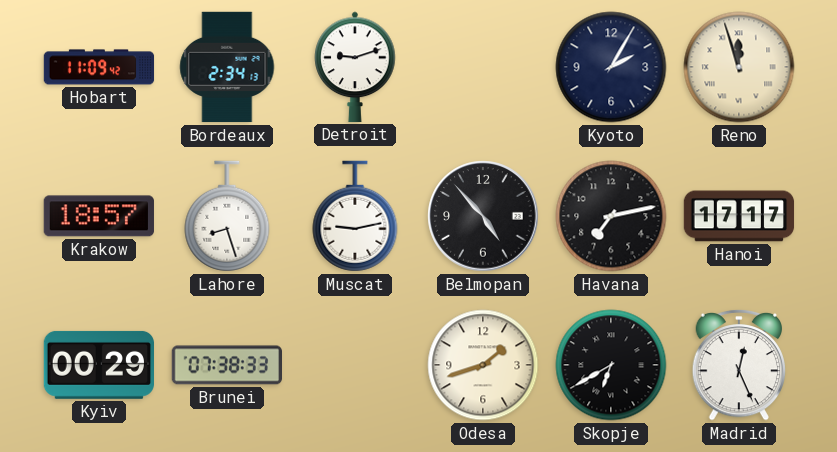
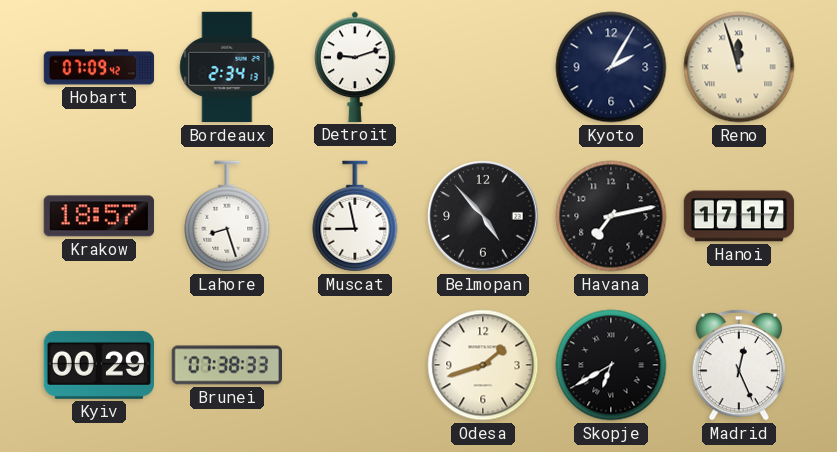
Hobart: 11:09 -> 07:09 (99, 67)
Muscat: 9:13 -> 8:58 (355, 216)
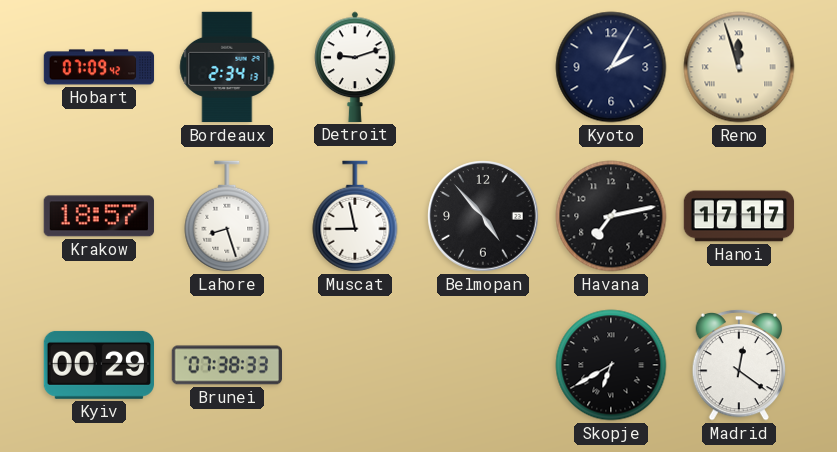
Odesa: 1:42 -> none (483, 365)
Madrid: 12:26 -> 12:21 (738, 365)
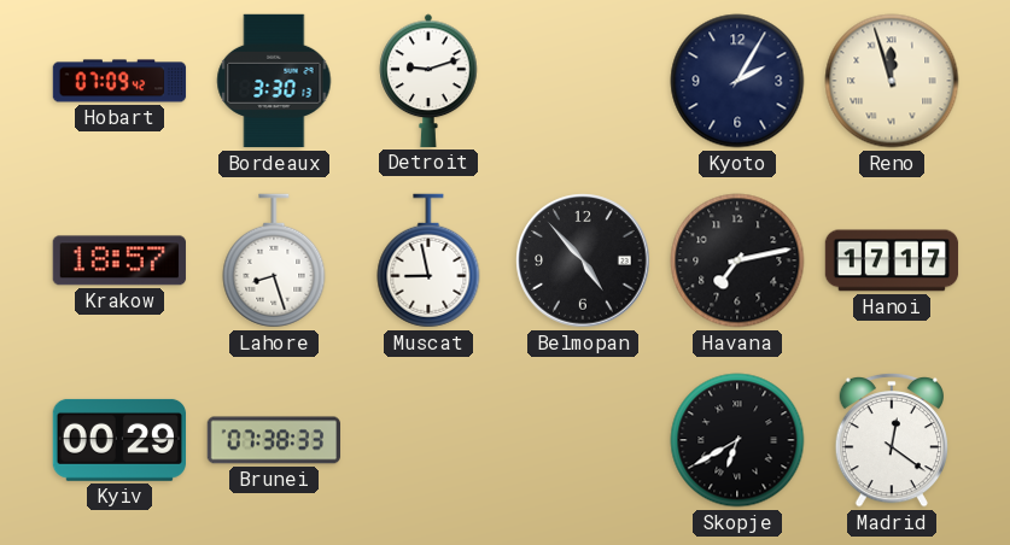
Bordeaux: 2:34 -> 3:30 (274, 81)
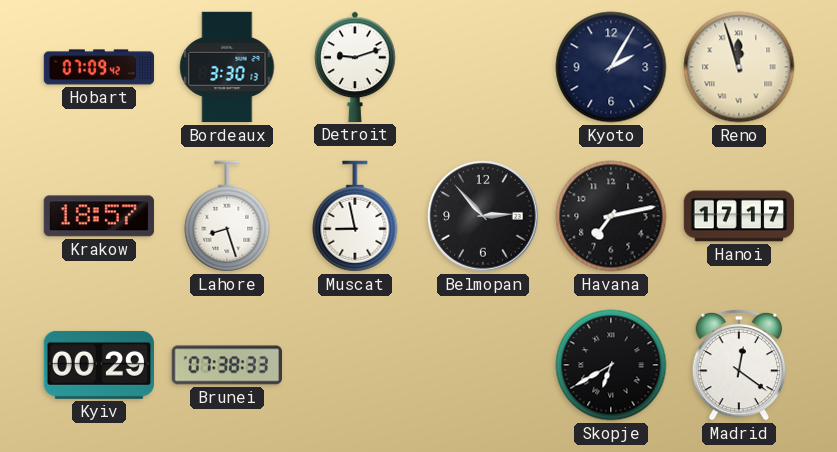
Belmopan: 4:53 -> 2:53 (483, 216)
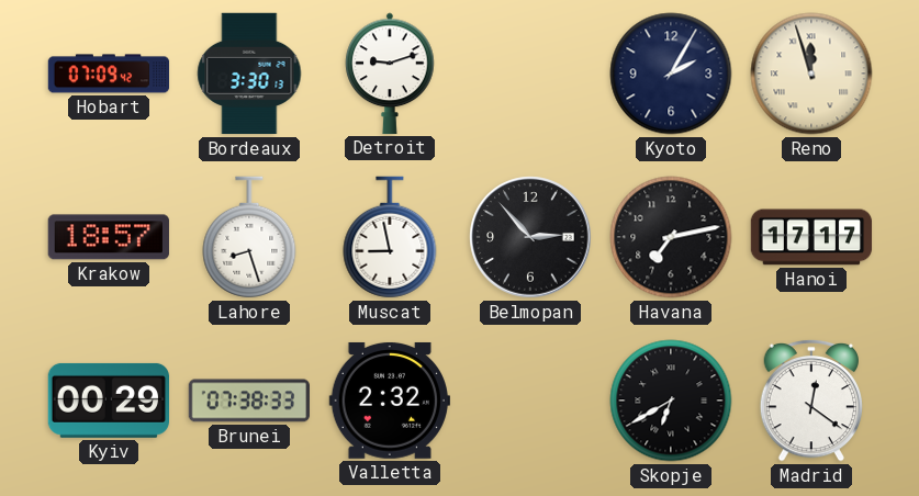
Valletta: none -> 2:32 (389, 401)
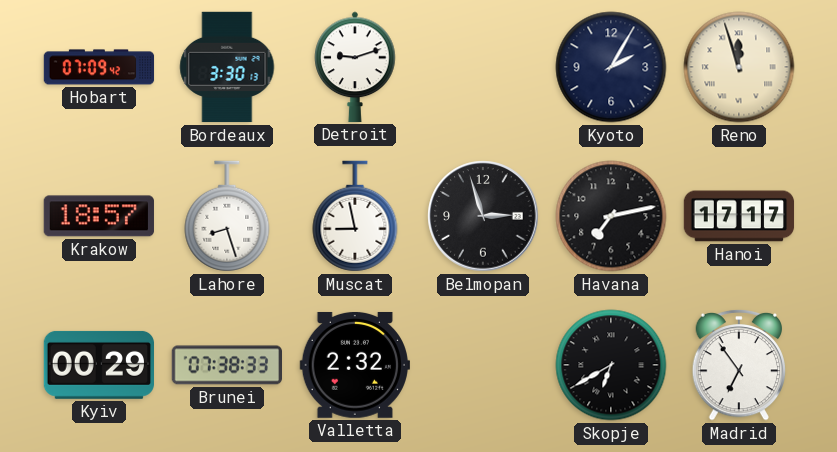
Belmopan: 2:53 -> 2:57 (483, 216)
Madrid: 12:21 -> 6:54 (738, 365)
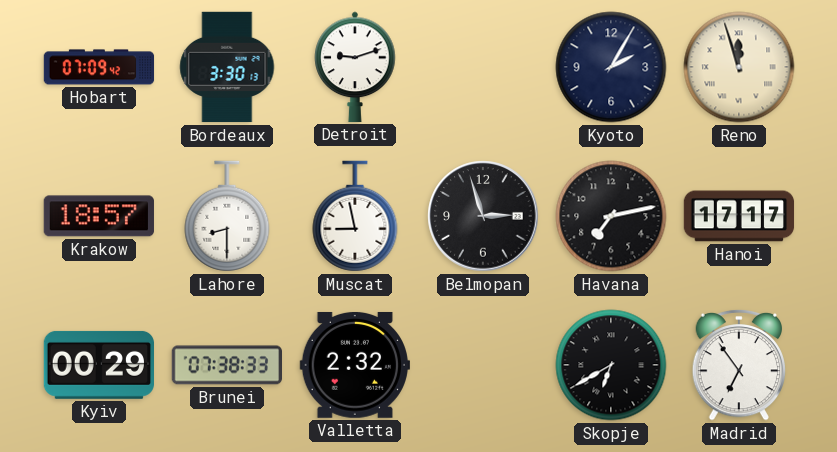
Lahore: 8:27 -> 8:30 (227, 216)
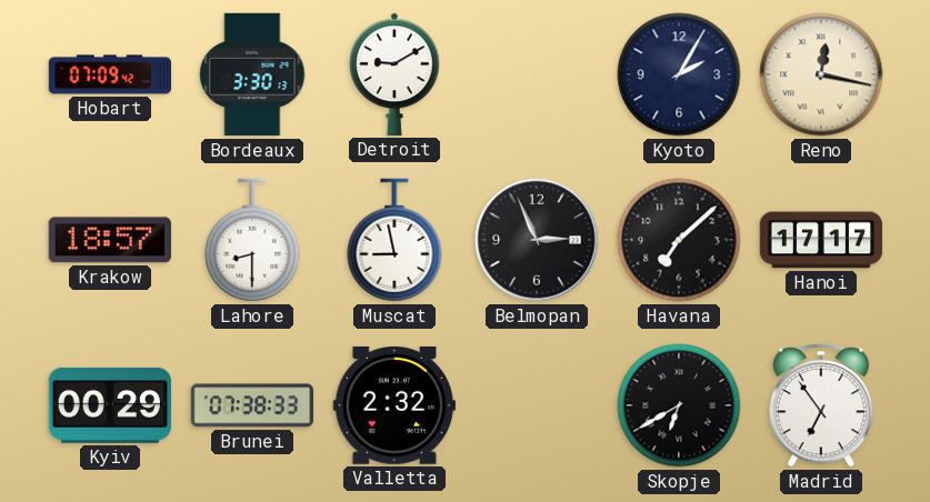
Detroit: 9:12 -> 9:10 (394, 74)
Reno: 11:57 -> 12:17 (821, 74)
Belmopan: 2:57 -> 2:56 (537, 240)
Havana: 7:13 -> 7:08 (679, 240)
